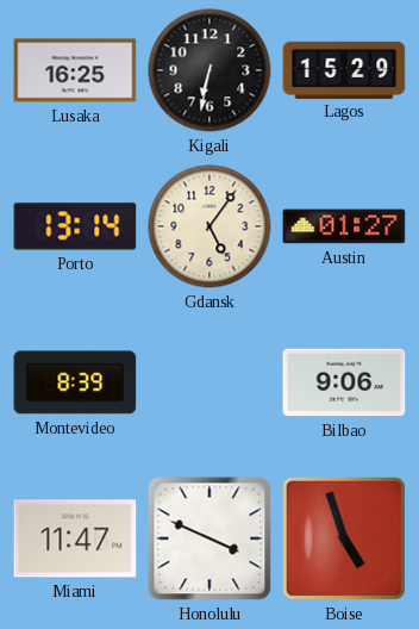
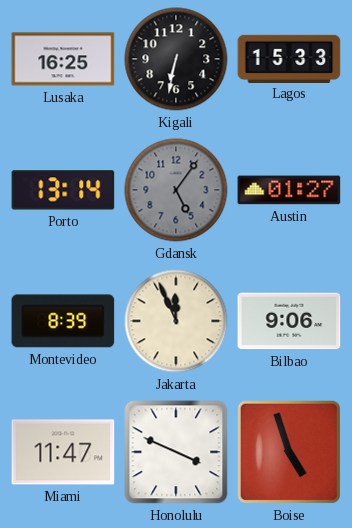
Lagos: 15:29 -> 15:33 (289, 58)
Gdansk dial: cream -> grey (176, 190)
Jakarta: none -> 11:56 (176, 321)
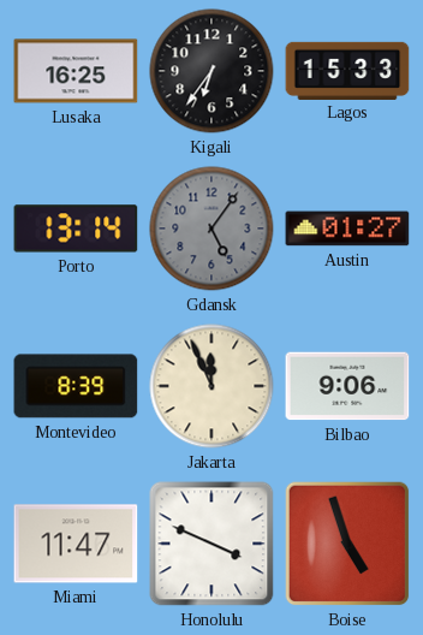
Kigali: 6:32 -> 6:36 (211, 71)
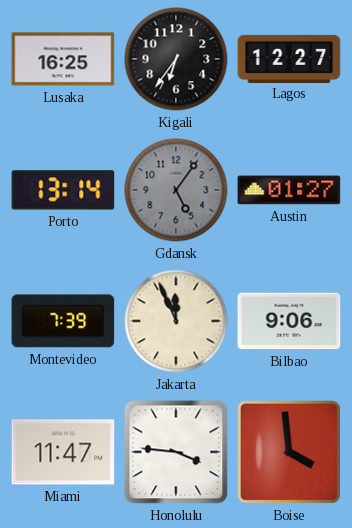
Lagos: 15:33 -> 12:27 (289, 58)
Montevideo: 8:39 -> 7:39 (63, 321)
Honolulu: 3:49 -> 3:46 (176, 452)
Boise: 4:57 -> 3:59 (289, 452)
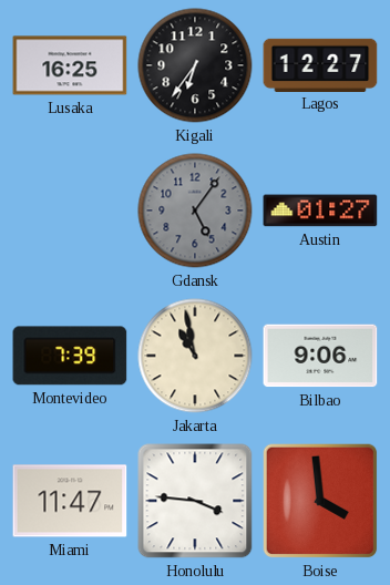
Porto: 13:14 -> none (63, 190)
Jakarta: 11:56 -> 10:58 (195, 356)
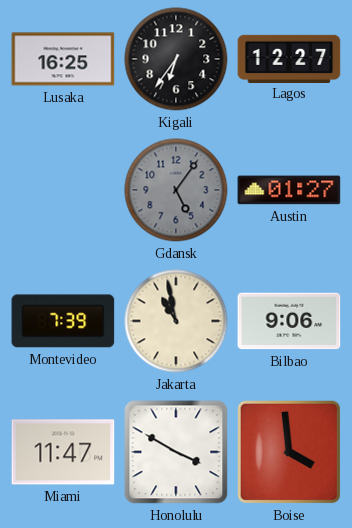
Honolulu: 3:46 -> 3:50 (176, 452)
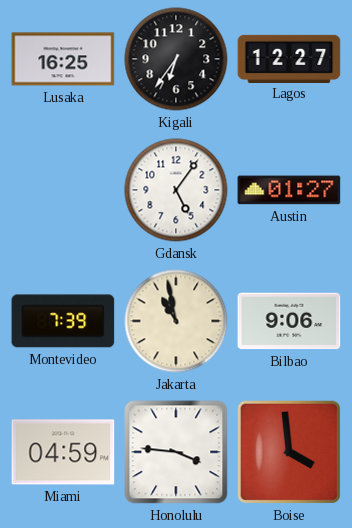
Gdansk dial: grey -> white (176, 190)
Miami: 11:47 -> 04:59 (63, 452)
Honolulu: 3:50 -> 3:46 (176, 452)
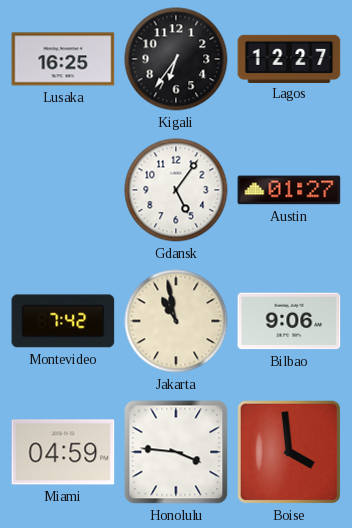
Montevideo: 7:39 -> 7:42 (63, 321)
